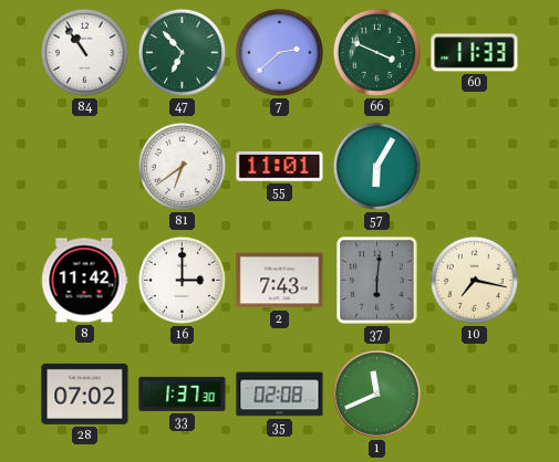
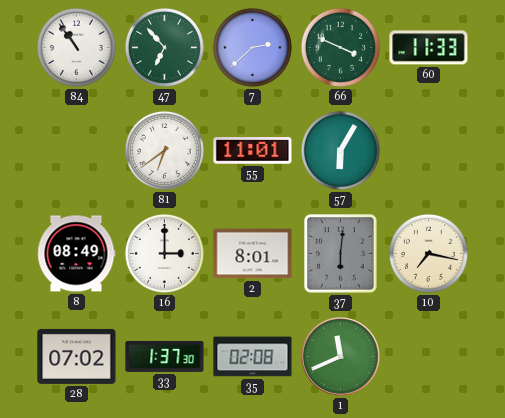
8: 11:42 -> 08:49 (76, 254)
2: 7:43 -> 8:01 (253, 254)
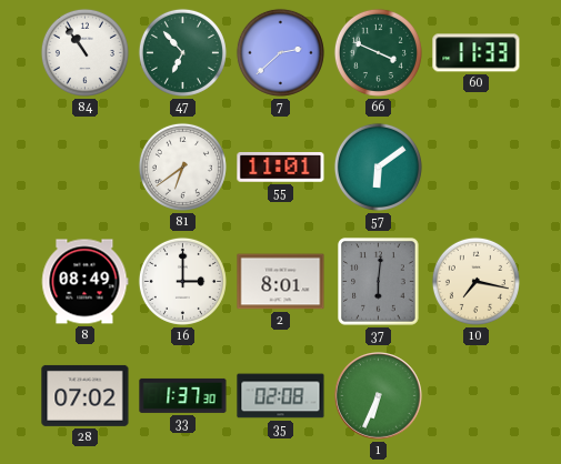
57: 6:05 -> 6:09 (378, 167)
1: 11:41 -> 6:34 (379, 396)
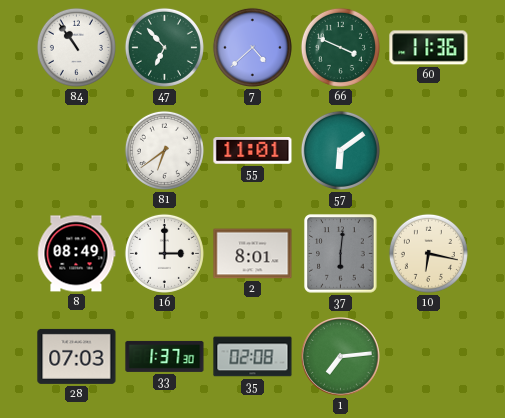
7: 2:38 -> 4:38 (252, 47)
60: 11:33 -> 11:36 (429, 48)
10: 7:17 -> 6:17 (428, 253)
28: 07:02 -> 07:03 (77, 356)
1: 6:34 -> 7:14 (341, 357)
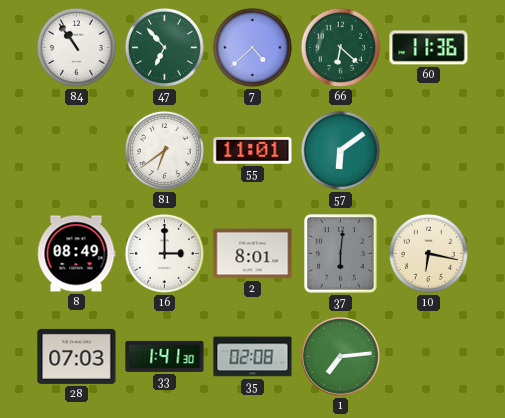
66: 3:49 -> 6:22 (340, 47)
33: 1:37 -> 1:41 (165, 356)
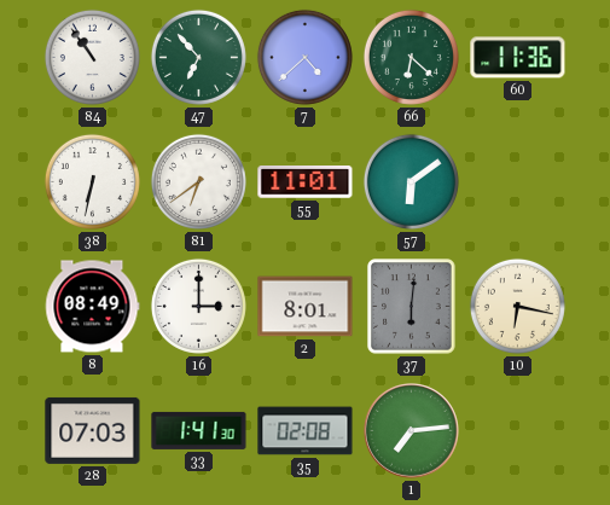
38: none -> 6:32 (92, 181)
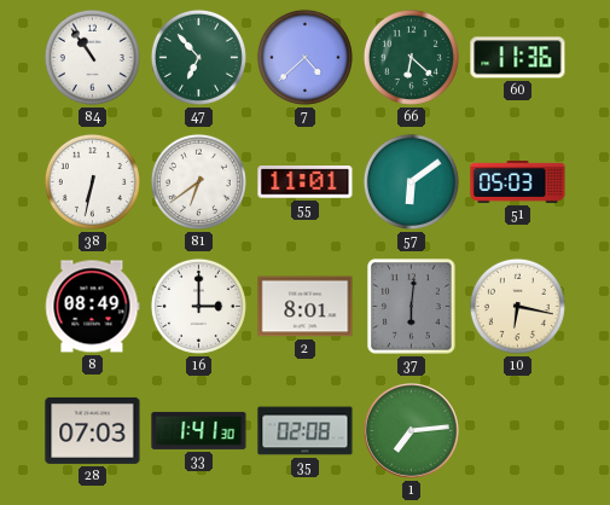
51: none -> 05:03 (518, 182)
